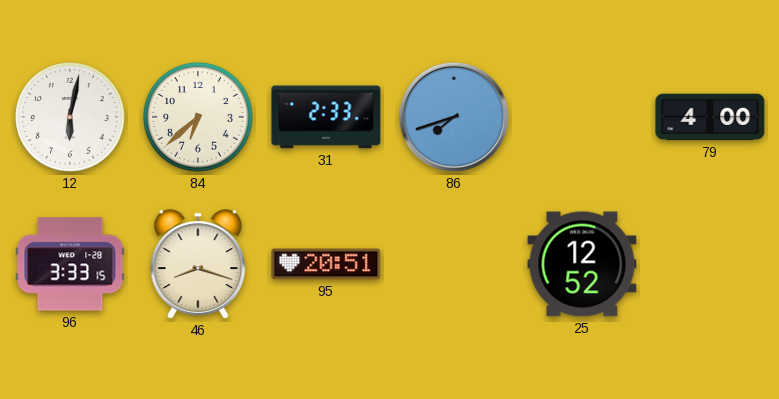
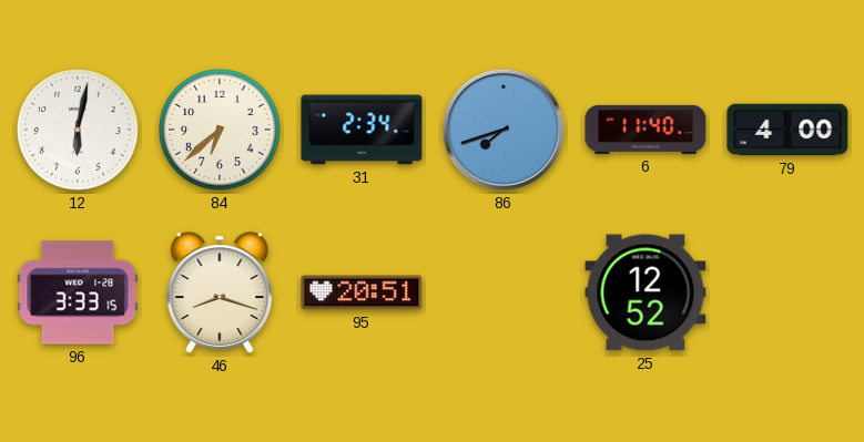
31: 2:33 -> 2:34 (362, 130)
6: none -> 11:40 (646, 130)
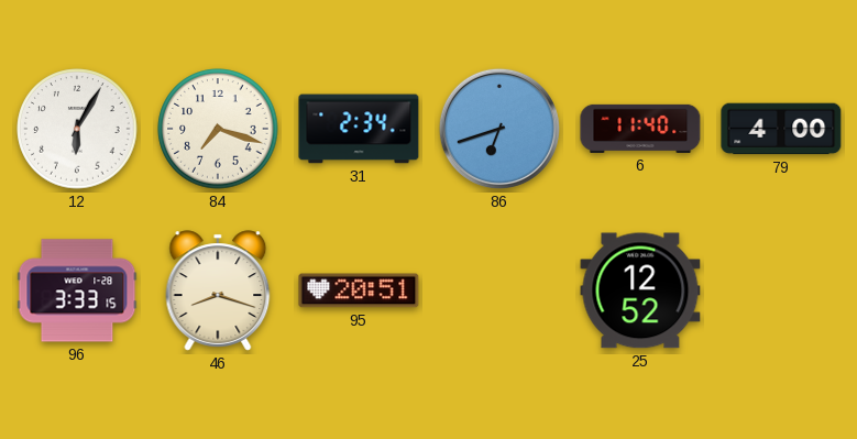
12: 6:02 -> 6:05 (77, 129)
84: 6:38 -> 7:18 (218, 129)
86: 7:42 -> 6:42 (499, 129)
